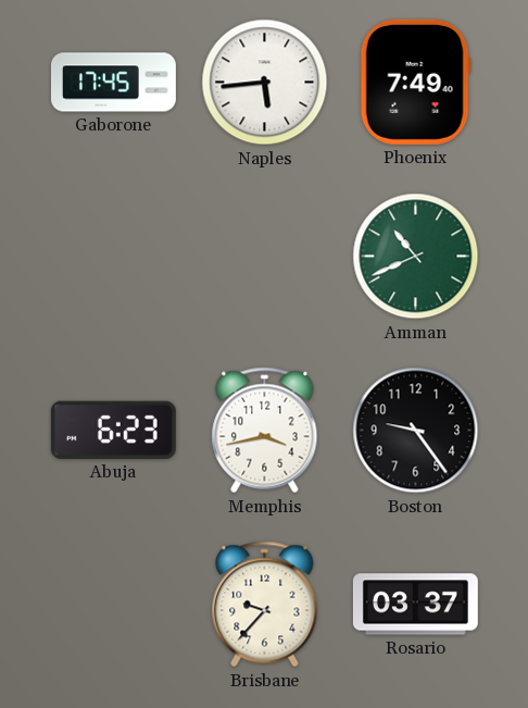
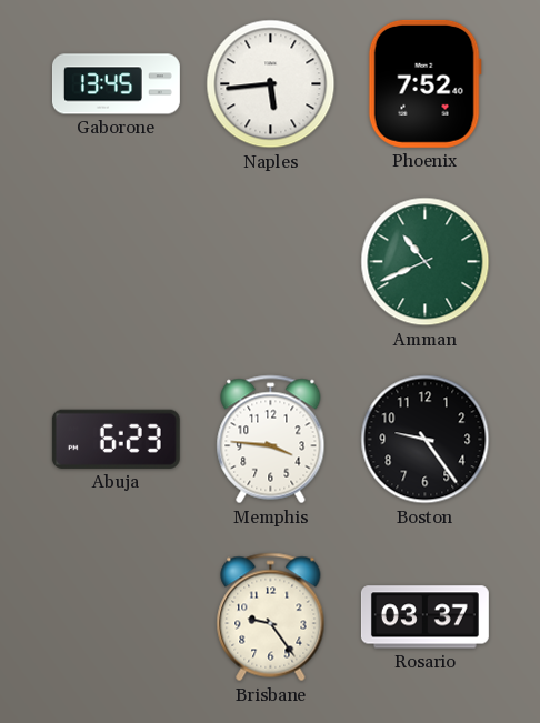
Gaborone: 17:45 -> 13:45 (116, 84)
Phoenix: 7:49 -> 7:52 (424, 83)
Memphis: 3:43 -> 3:46 (271, 440)
Brisbane: 9:37 -> 9:24 (271, 617)
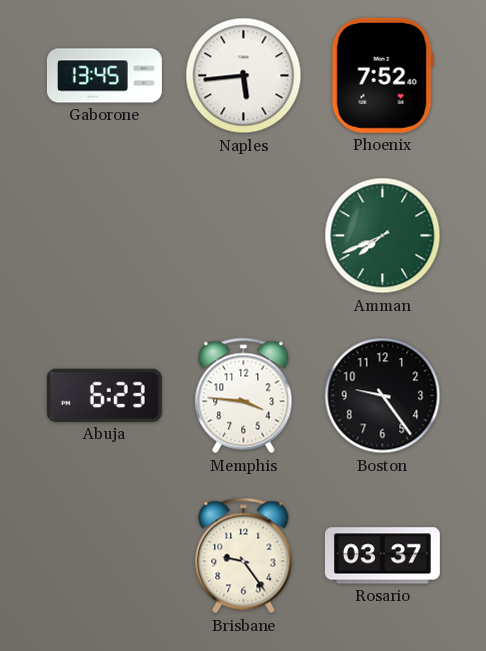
Amman: 10:41 -> 7:41 (383, 236)
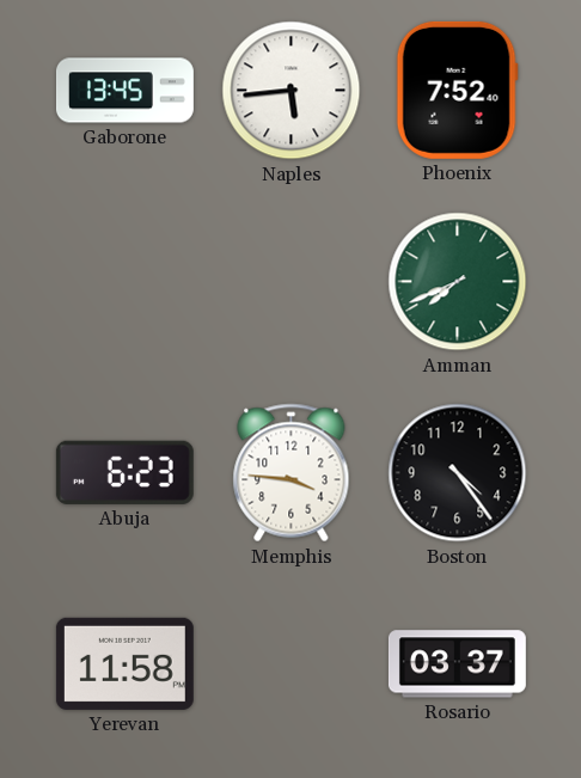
Boston: 9:24 -> 4:24 (458, 473)
Yerevan: none -> 11:58 (124, 663)
Brisbane: 9:24 -> none (244, 556)
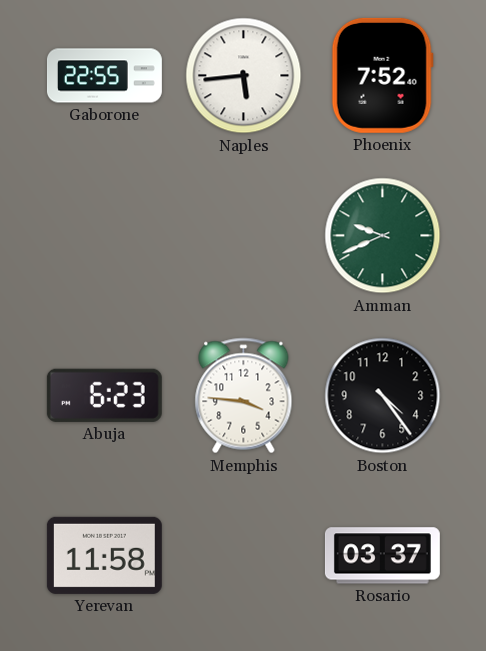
Gaborone: 13:45 -> 22:55 (104, 76)
Amman: 7:41 -> 9:41 (383, 236)
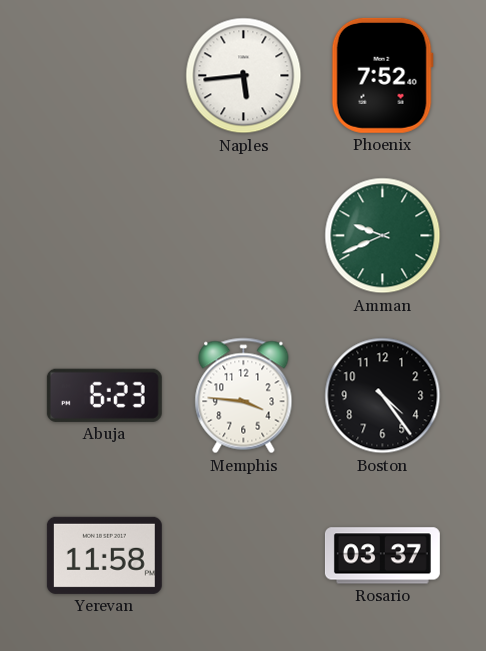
Gaborone: 22:55 -> none (104, 76)
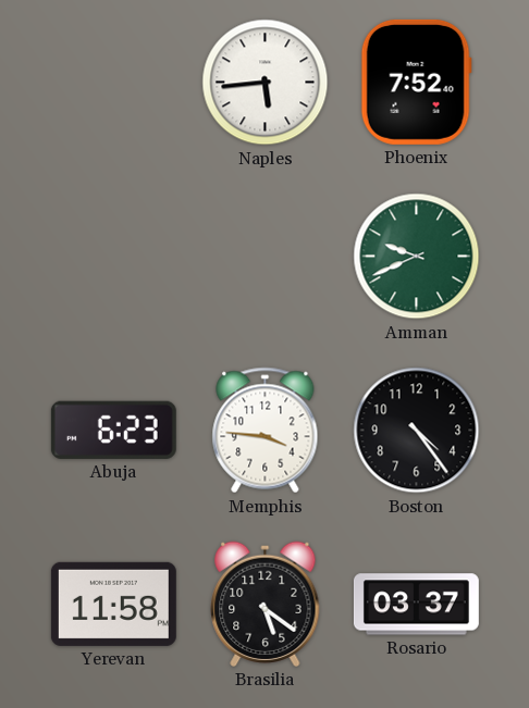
Brasilia: none -> 5:21 (266, 604)
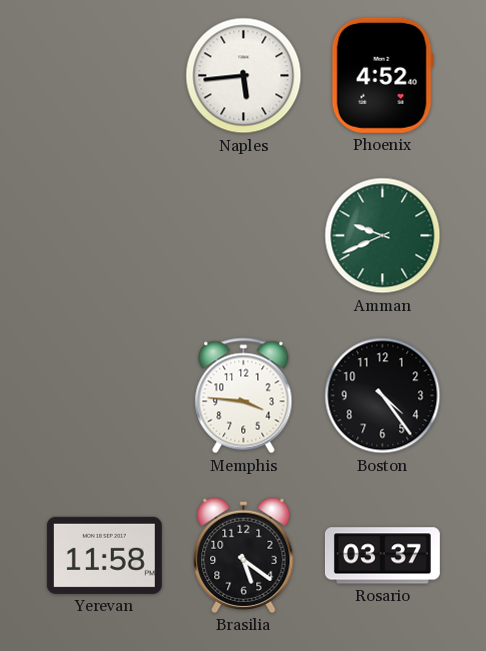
Phoenix: 7:52 -> 4:52 (382, 75)
Abuja: 6:23 -> none (113, 430)
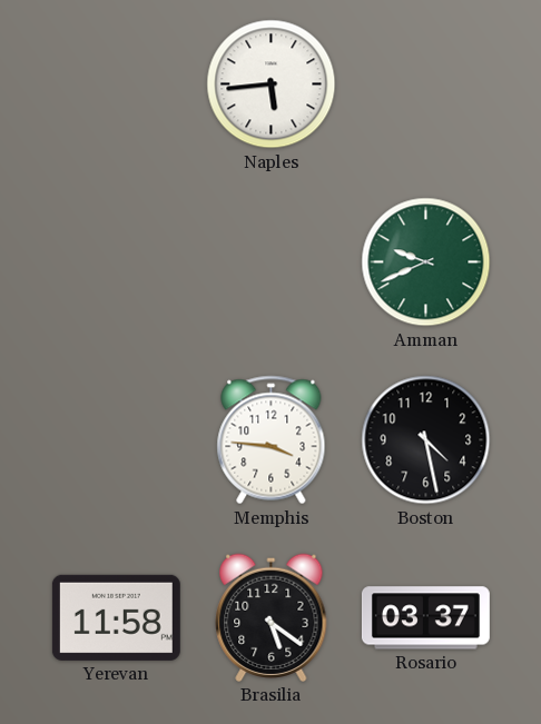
Phoenix: 4:52 -> none (382, 75)
Boston: 4:24 -> 4:28 (426, 440)
